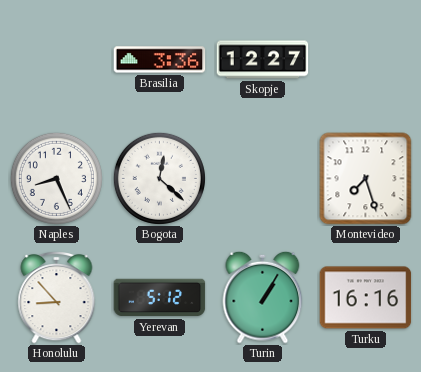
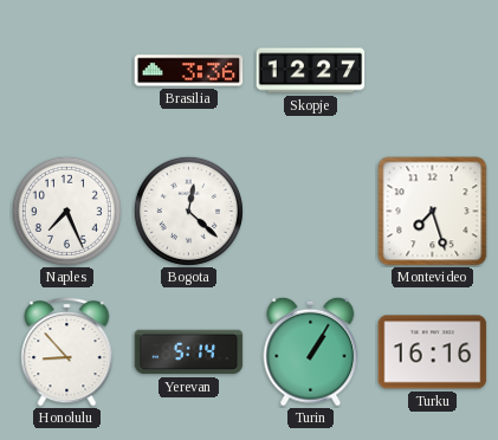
Naples: 8:26 -> 7:26 (66, 211)
Yerevan: 5:12 -> 5:14 (189, 352)
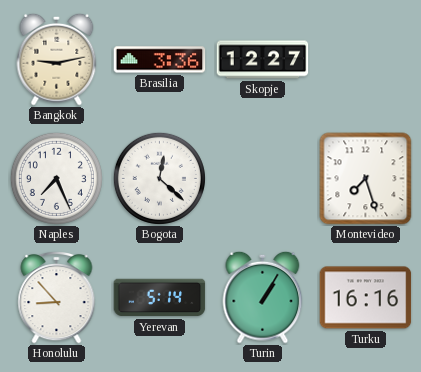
Bangkok: none -> 9:13 (57, 59)
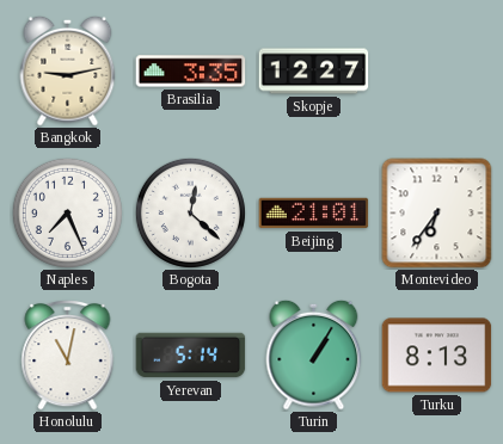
Brasilia: 3:36 -> 3:35 (191, 72)
Beijing: none -> 21:01 (314, 214)
Montevideo: 7:27 -> 6:36 (437, 214)
Honolulu: 8:53 -> 11:02 (68, 354)
Turku: 16:16 -> 8:13 (437, 356)
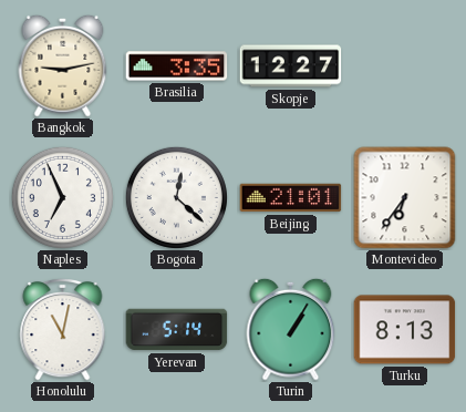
Naples: 7:26 -> 6:56 (62, 197)
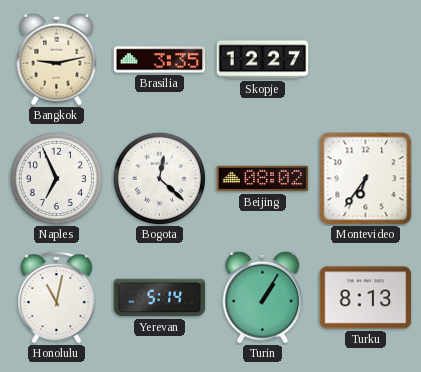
Beijing: 21:01 -> 08:02 (263, 179)
